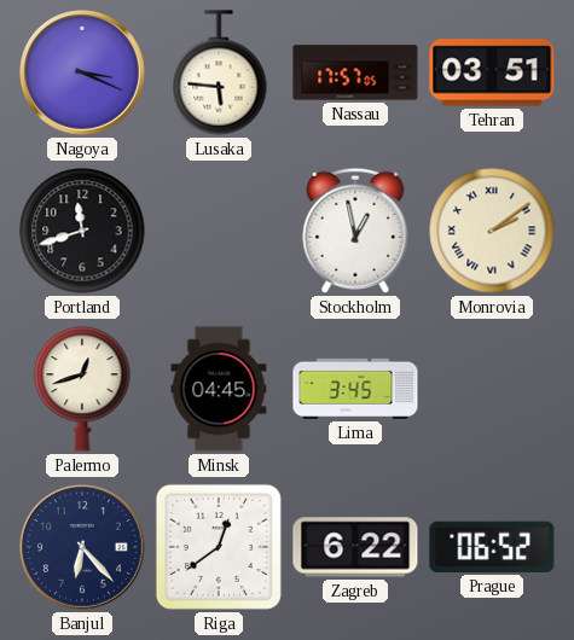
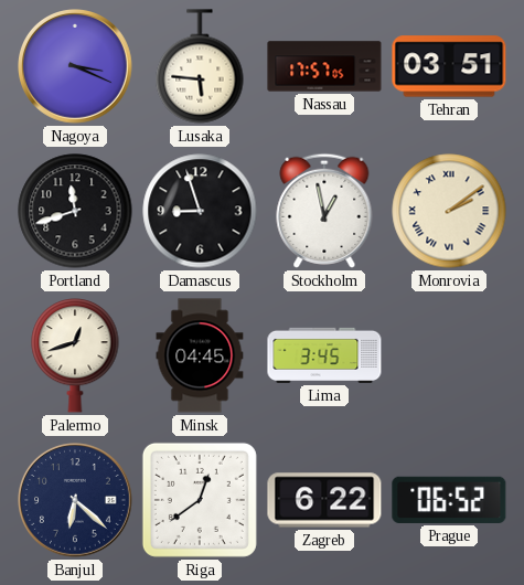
Damascus: none -> 8:57 (200, 211)
Banjul: 6:23 -> 6:22 (76, 501)
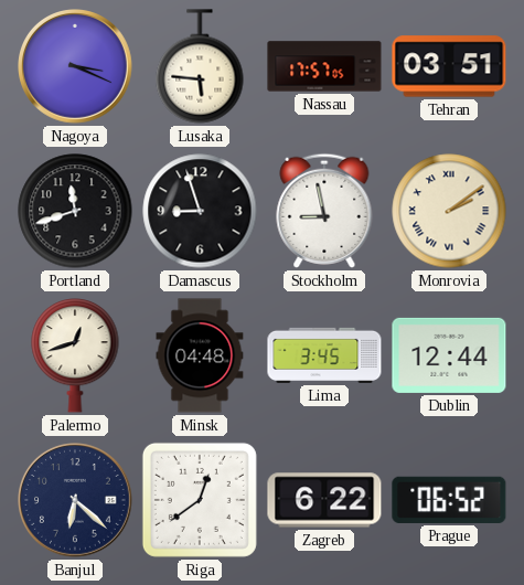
Stockholm: 12:58 -> 8:58 (324, 211)
Minsk: 04:45 -> 04:48 (200, 355)
Dublin: none -> 12:44 (449, 355)
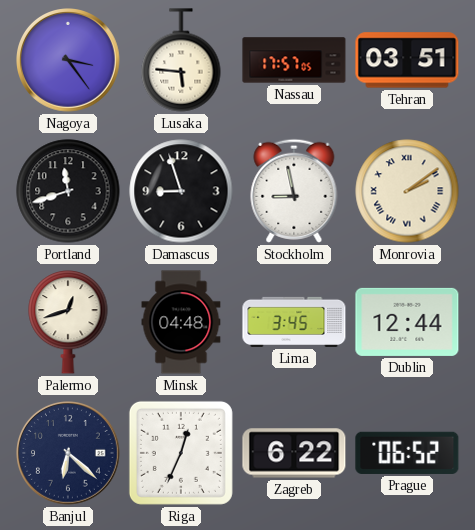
Nagoya: 3:19 -> 3:24 (69, 61)
Riga: 12:39 -> 12:34 (181, 453)
